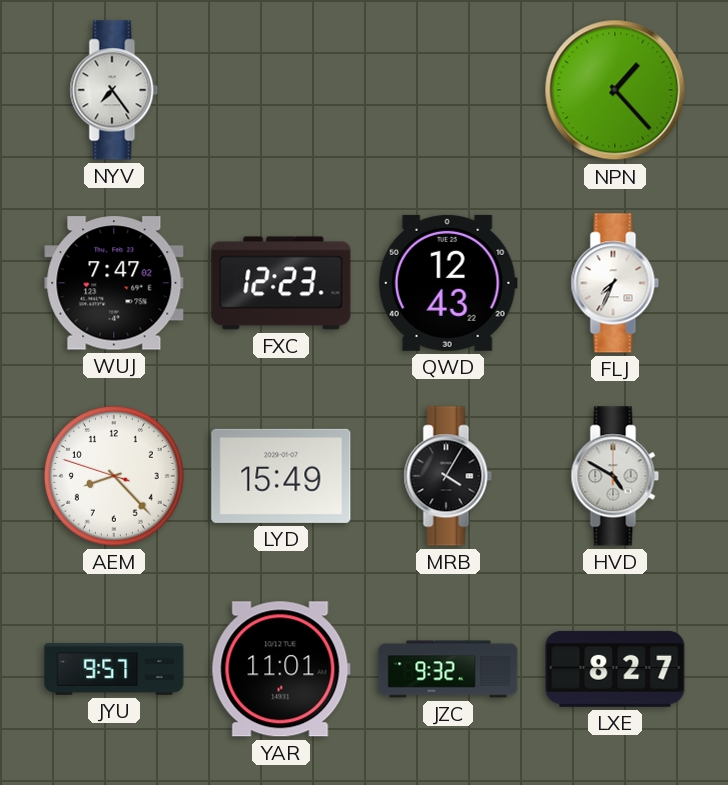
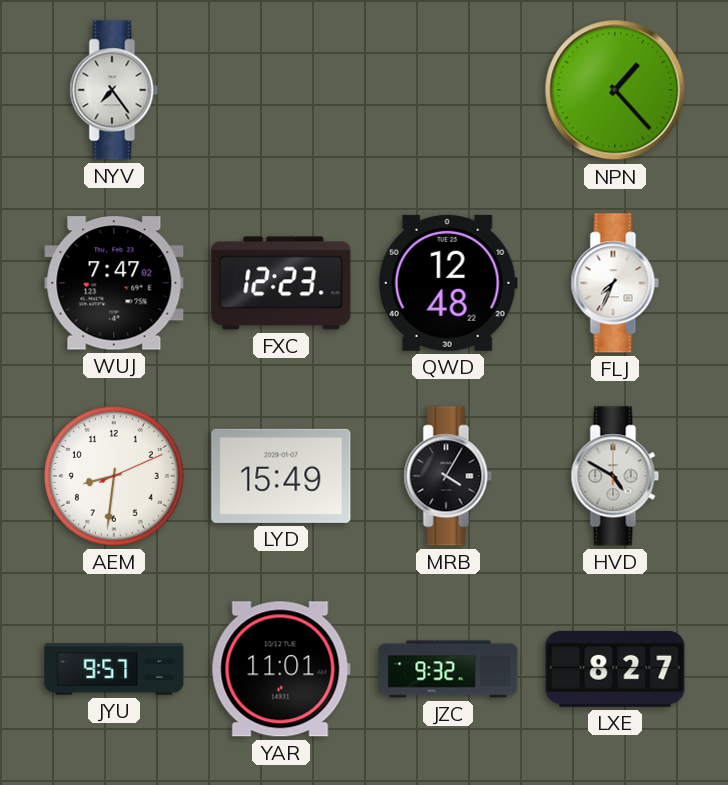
QWD: 12:43 -> 12:48 (448, 283)
AEM: 8:22 -> 8:31 (114, 476)
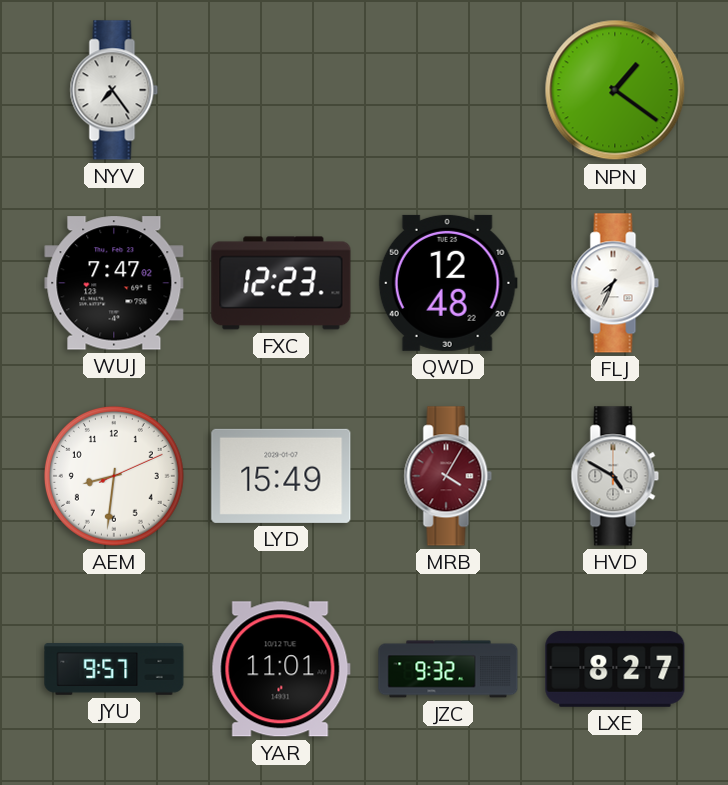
NPN: 1:23 -> 1:21 (615, 90)
MRB dial: black -> burgundy (448, 476)
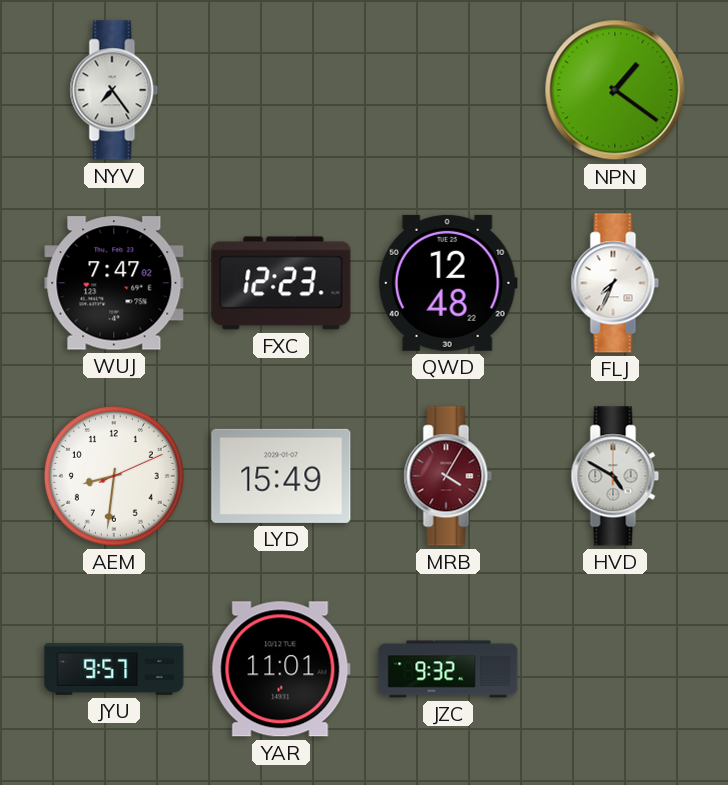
LXE: 8:27 -> none (615, 669)
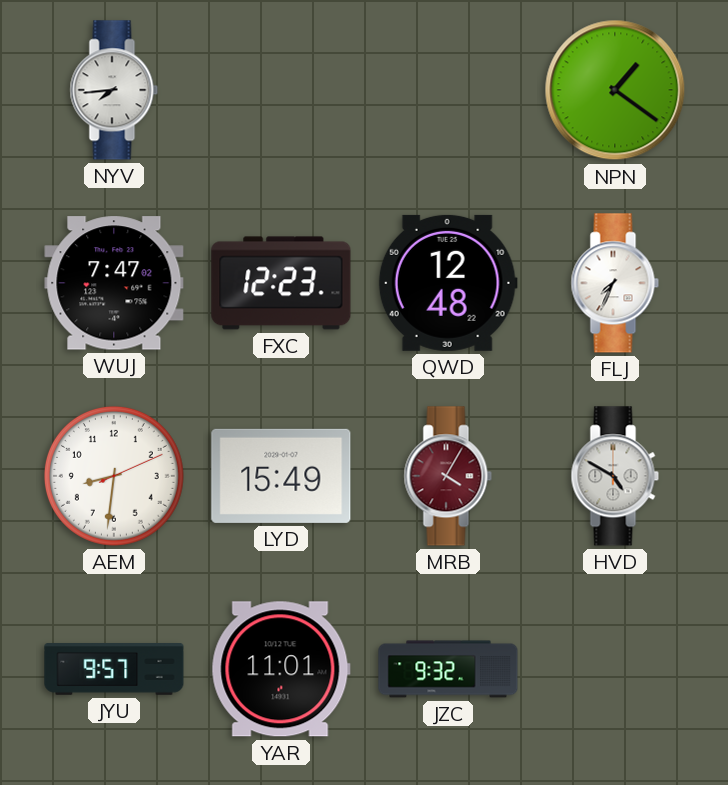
NYV: 7:24 -> 7:44 (114, 90)
